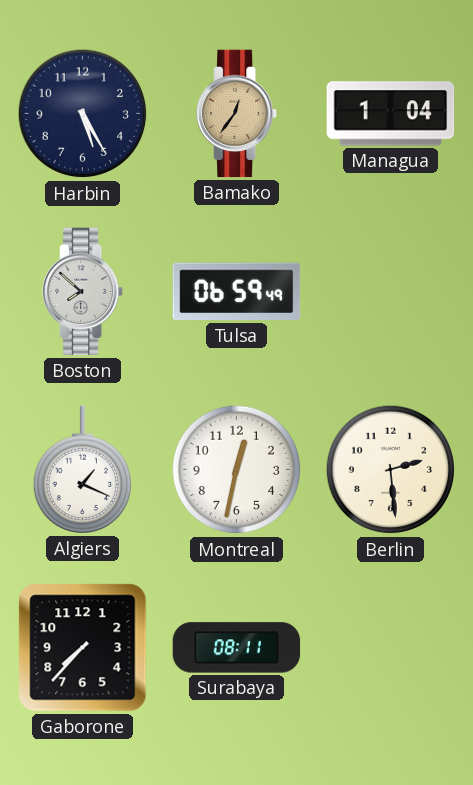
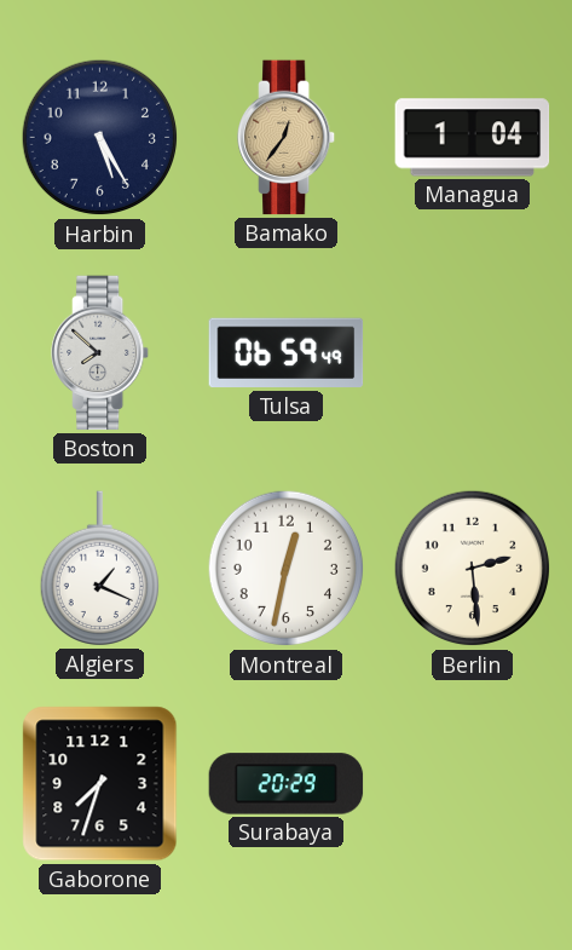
Gaborone: 7:37 -> 7:33 (100, 784)
Surabaya: 08:11 -> 20:29 (287, 784)
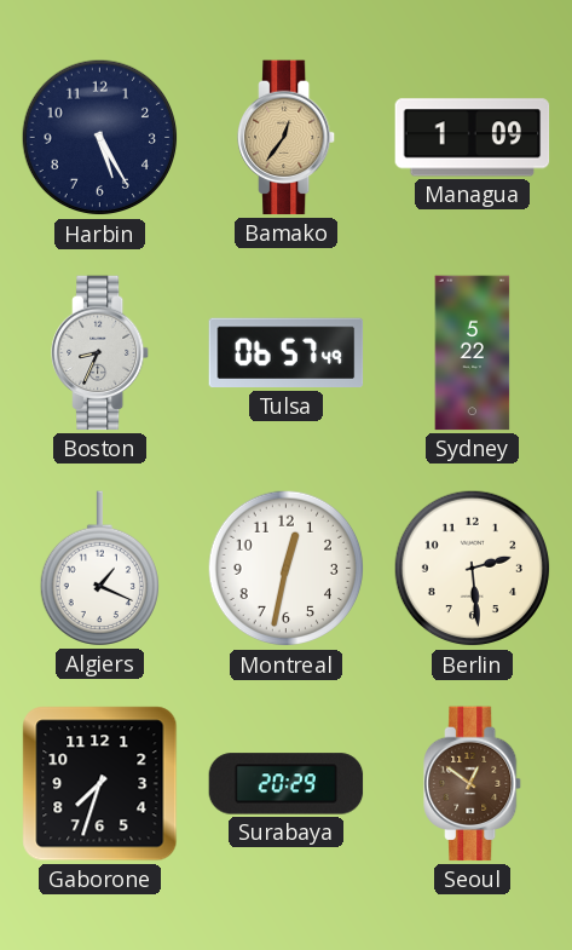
Managua: 1:04 -> 1:09 (473, 138)
Boston: 7:52 -> 8:34 (102, 353)
Tulsa: 06:59 -> 06:57 (287, 353)
Sydney: none -> 5:22 (473, 353)
Seoul: none -> 12:51 (474, 784)
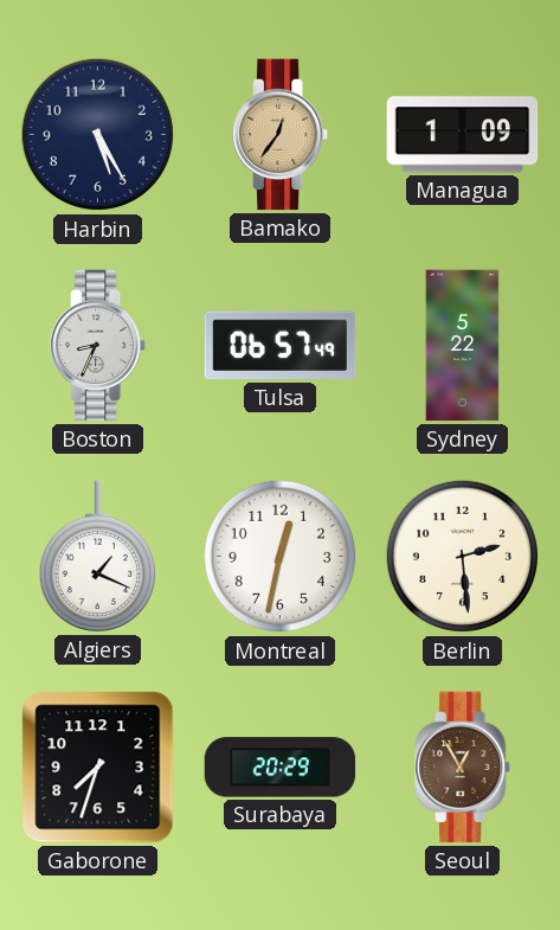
Seoul: 12:51 -> 12:55 (464, 768)
